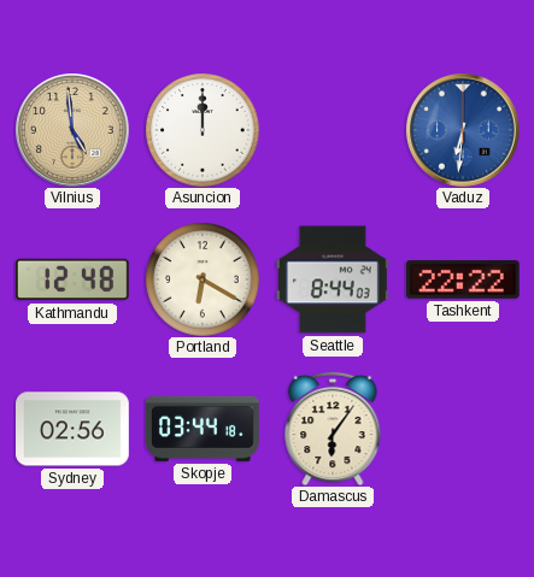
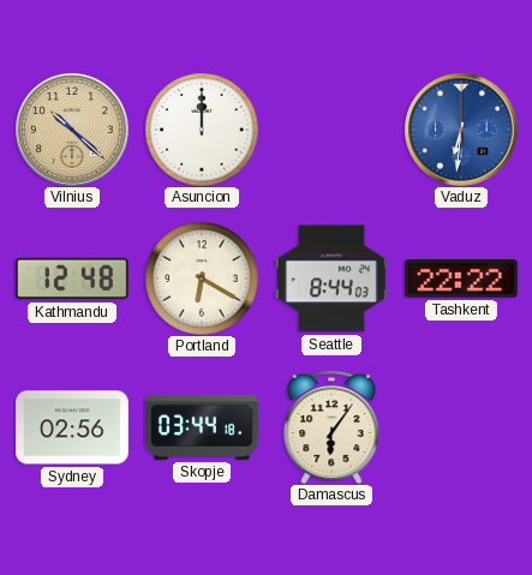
Vilnius: 4:59 -> 10:22 (72, 130)
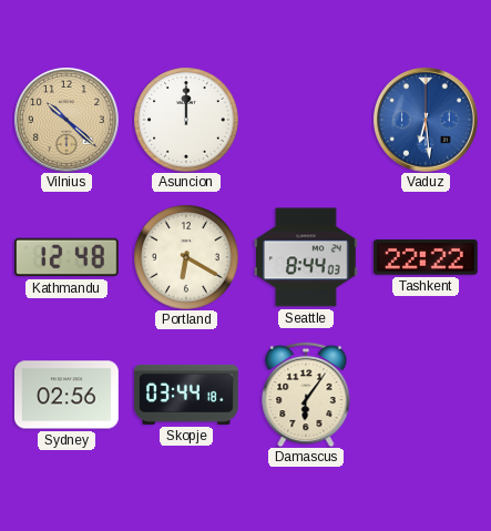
Vaduz: 6:31 -> 6:29 (426, 120)
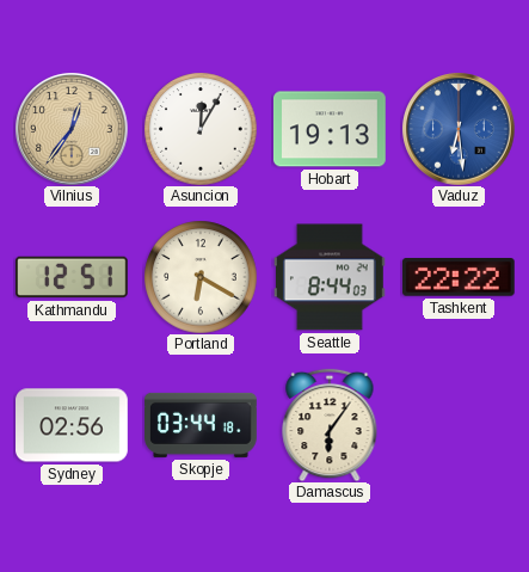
Vilnius: 10:22 -> 12:36 (72, 129)
Asuncion: 12:00 -> 12:05 (201, 129)
Hobart: none -> 19:13 (330, 129)
Kathmandu: 12:48 -> 12:51 (72, 277)
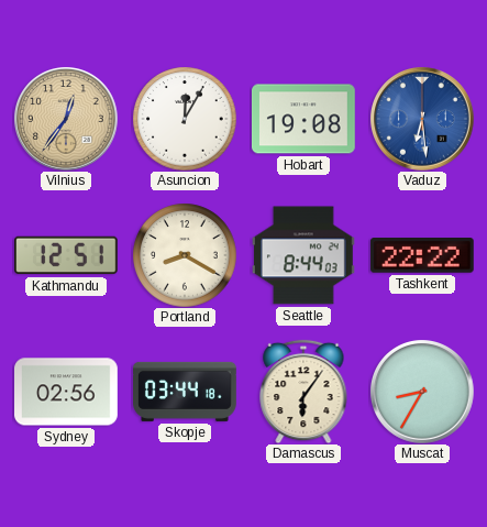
Hobart: 19:13 -> 19:08 (303, 119)
Portland: 6:20 -> 8:20 (185, 255)
Muscat: none -> 8:35 (422, 392)
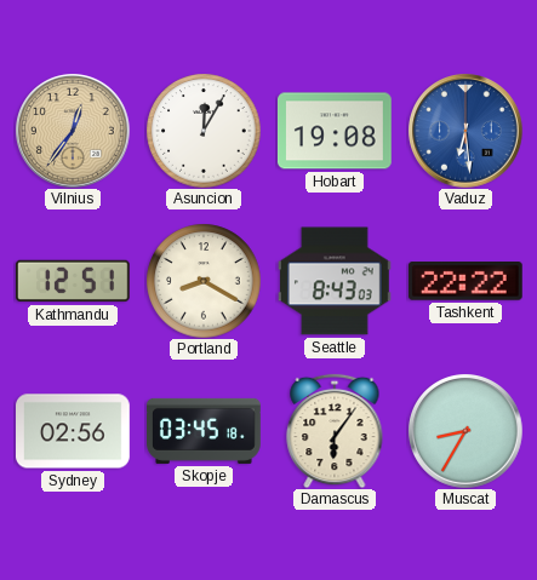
Seattle: 8:44 -> 8:43 (335, 281)
Skopje: 03:44 -> 03:45 (205, 431)
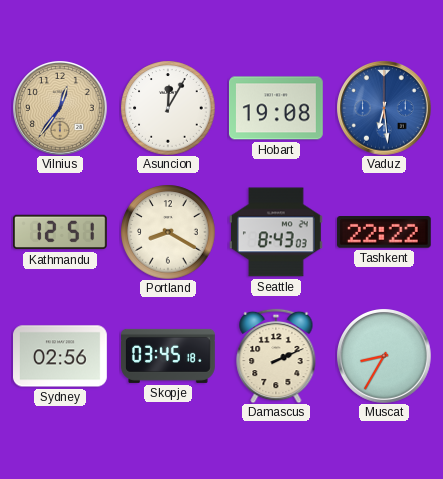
Damascus: 6:06 -> 2:11 (276, 356)
